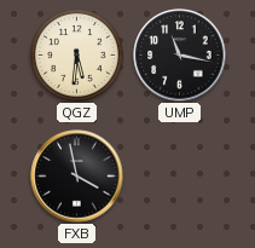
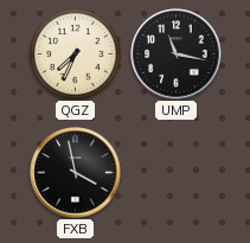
QGZ: 5:31 -> 7:34 (76, 55)
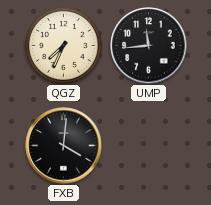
UMP: 11:17 -> 11:44 (149, 46)
FXB: 3:58 -> 4:01 (64, 146)
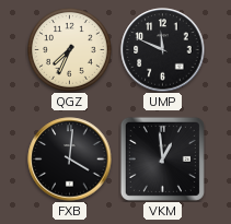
UMP: 11:44 -> 11:49 (163, 50)
VKM: none -> 12:59 (162, 158)
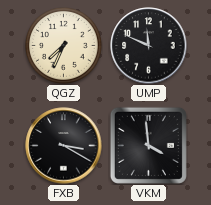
FXB: 4:01 -> 3:20 (64, 146)
VKM: 12:59 -> 3:59 (148, 145)
